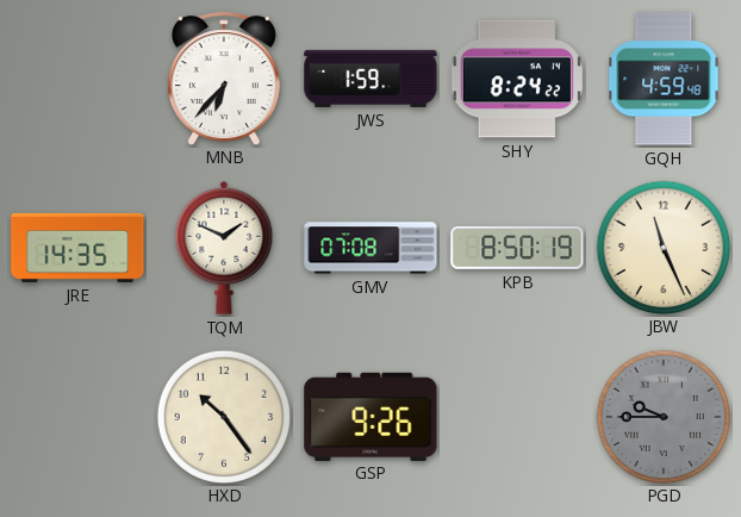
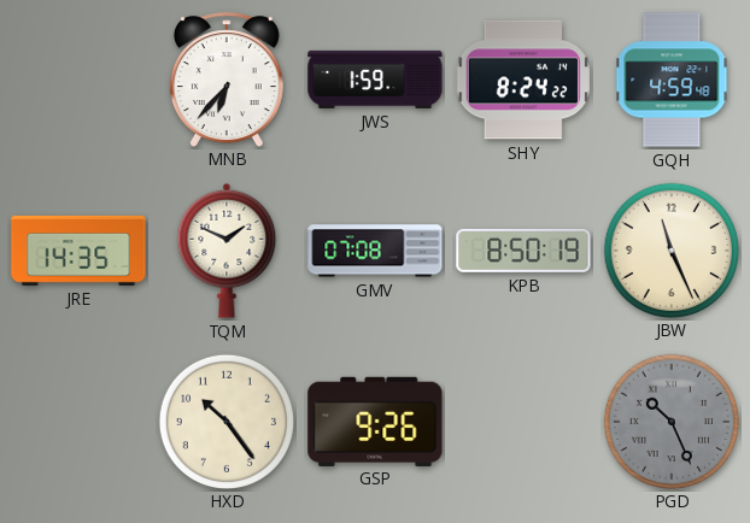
PGD: 9:45 -> 10:26 (670, 421)
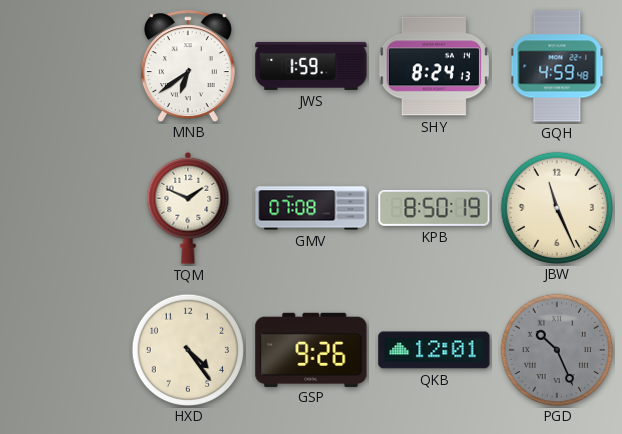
MNB: 6:37 -> 6:39 (188, 66)
SHY: 8:24:22 -> 8:24:13 (434, 66)
JRE: 14:35 -> none (78, 251)
HXD: 10:24 -> 4:24 (187, 349)
QKB: none -> 12:01 (434, 350)
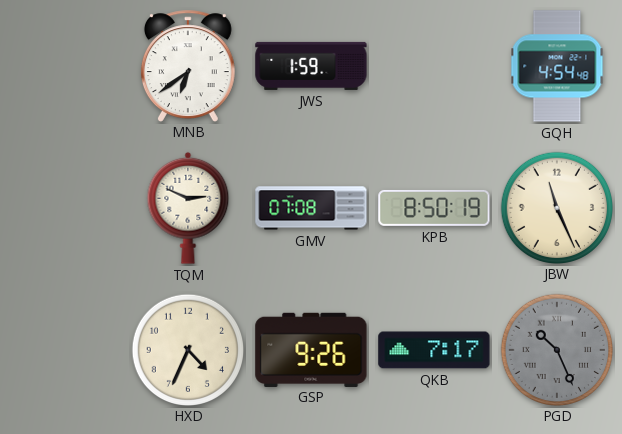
SHY: 8:24 -> none (434, 66)
GQH: 4:59 -> 4:54 (557, 66)
TQM: 1:49 -> 2:49 (188, 208)
HXD: 4:24 -> 4:34 (187, 349)
QKB: 12:01 -> 7:17 (434, 350)
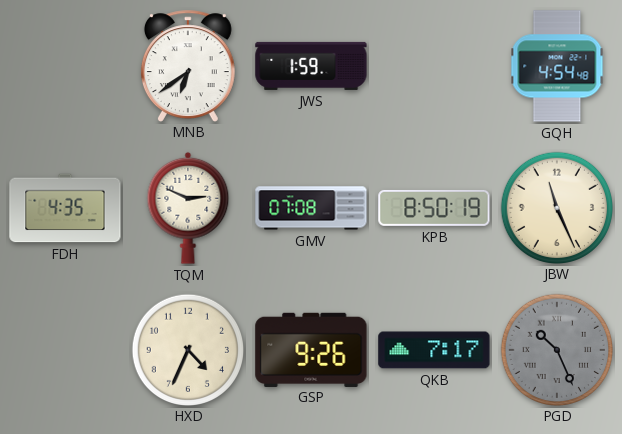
FDH: none -> 4:35 (65, 208)
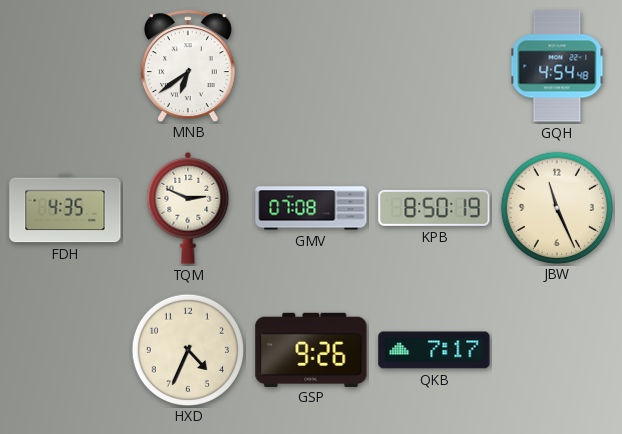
JWS: 1:59 -> none (311, 66)
PGD: 10:26 -> none (556, 349)
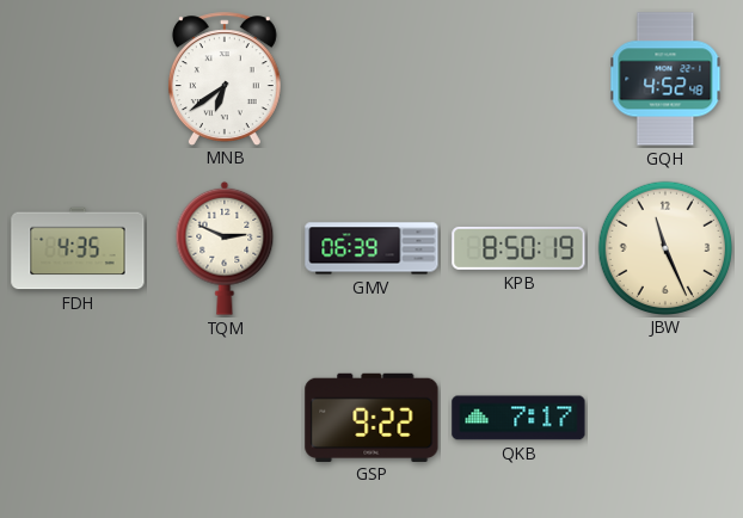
GQH: 4:54 -> 4:52 (665, 79)
GMV: 07:08 -> 06:39 (371, 248)
HXD: 4:34 -> none (187, 349)
GSP: 9:26 -> 9:22 (371, 417)
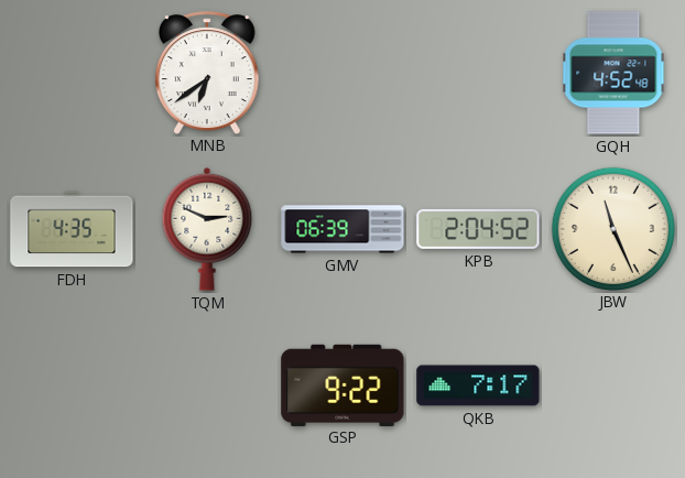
KPB: 8:50 -> 2:04 (478, 229)
